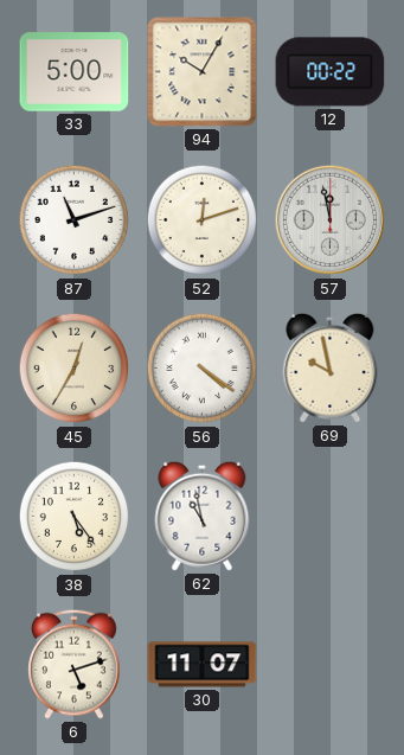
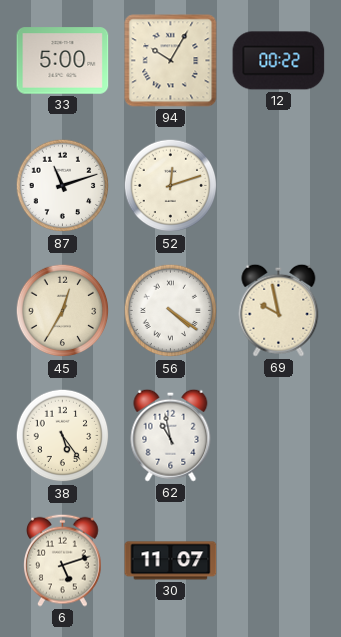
57: 11:58 -> none (331, 220)
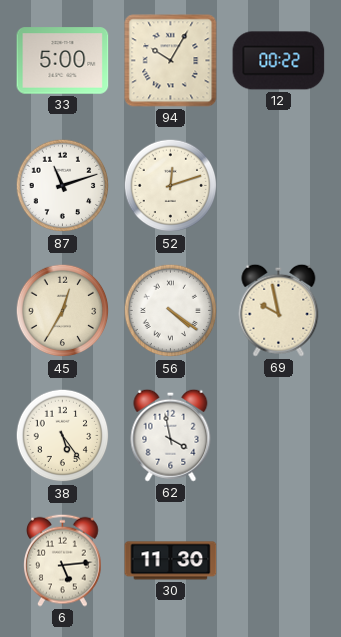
62: 10:58 -> 3:58 (171, 435)
6: 5:12 -> 5:14 (63, 560)
30: 11:07 -> 11:30 (171, 561)
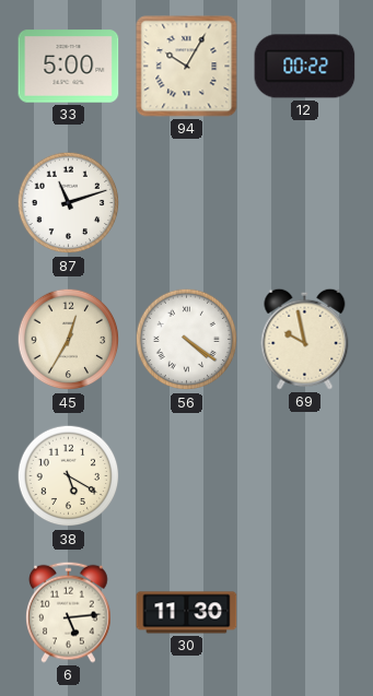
52: 12:12 -> none (171, 186)
38: 5:24 -> 5:20 (69, 476)
62: 3:58 -> none (171, 435)
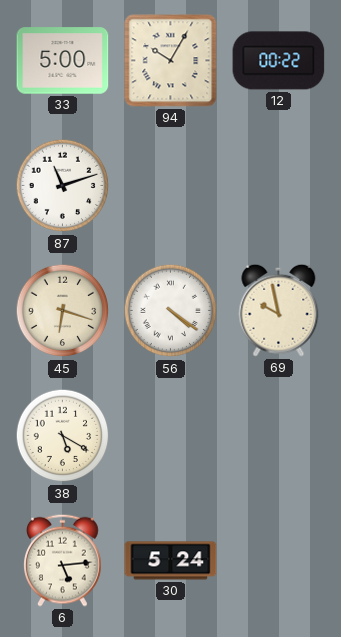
45: 12:35 -> 6:18 (63, 311)
30: 11:30 -> 5:24 (171, 561)
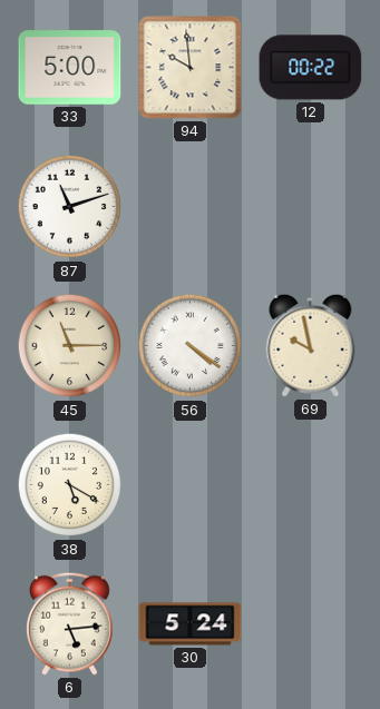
94: 10:05 -> 9:59 (191, 68)
45: 6:18 -> 11:15 (70, 346)
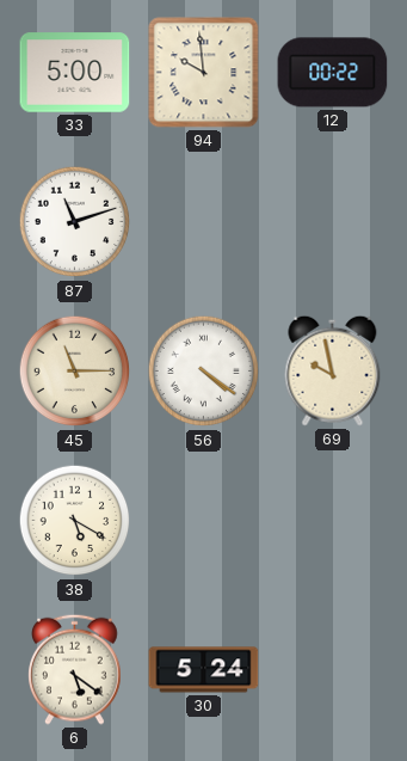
6: 5:14 -> 5:21 (75, 669)
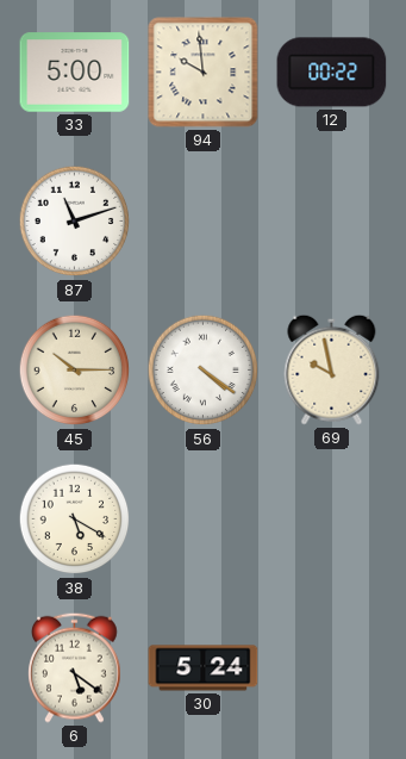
45: 11:15 -> 10:15 (75, 371)
